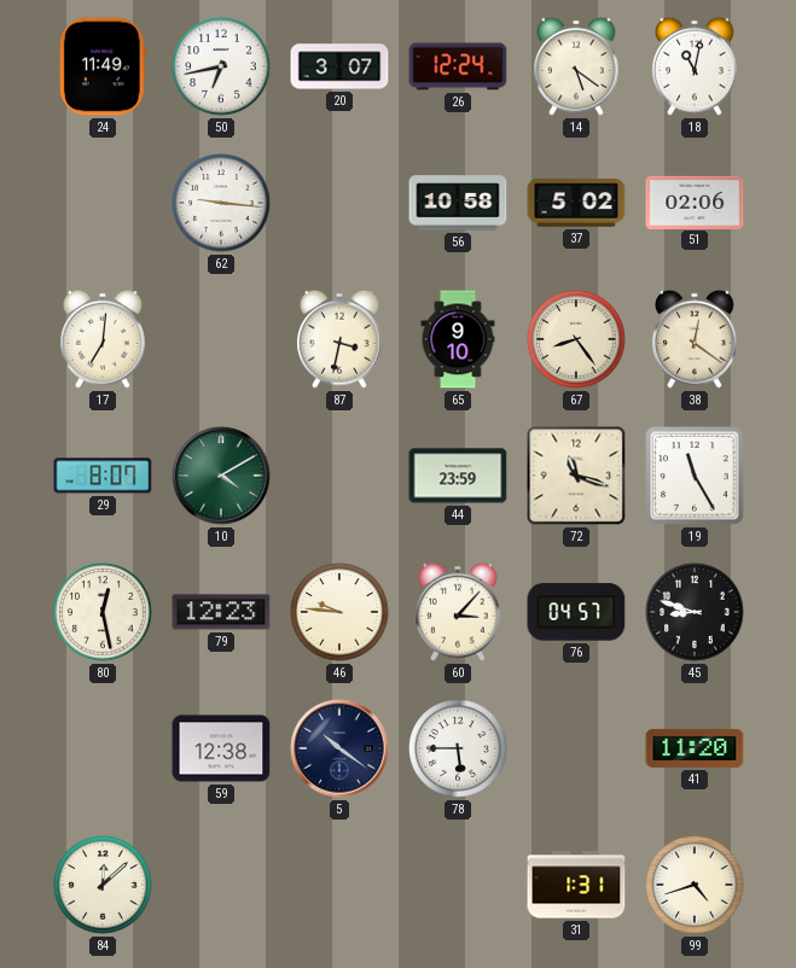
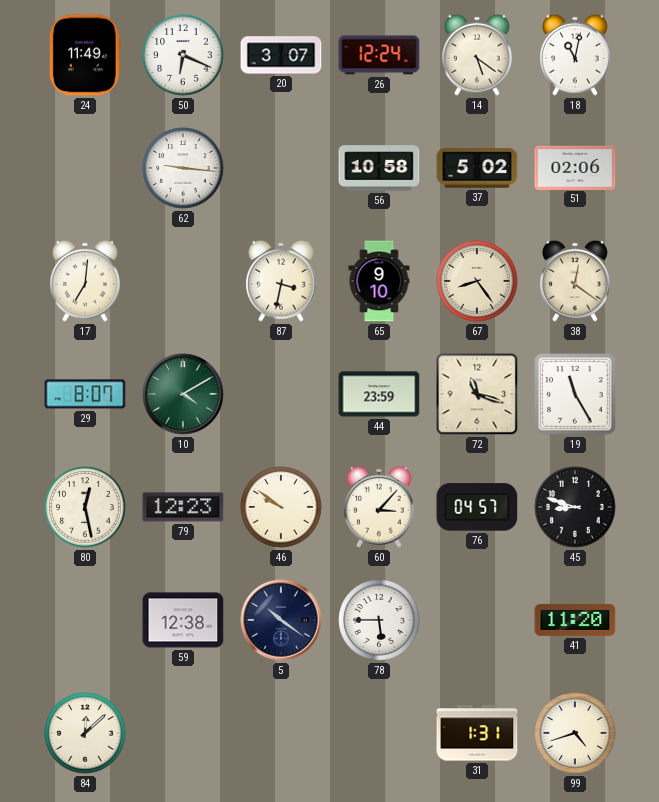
50: 6:43 -> 6:19 (183, 55)
46: 9:46 -> 9:51 (281, 507)
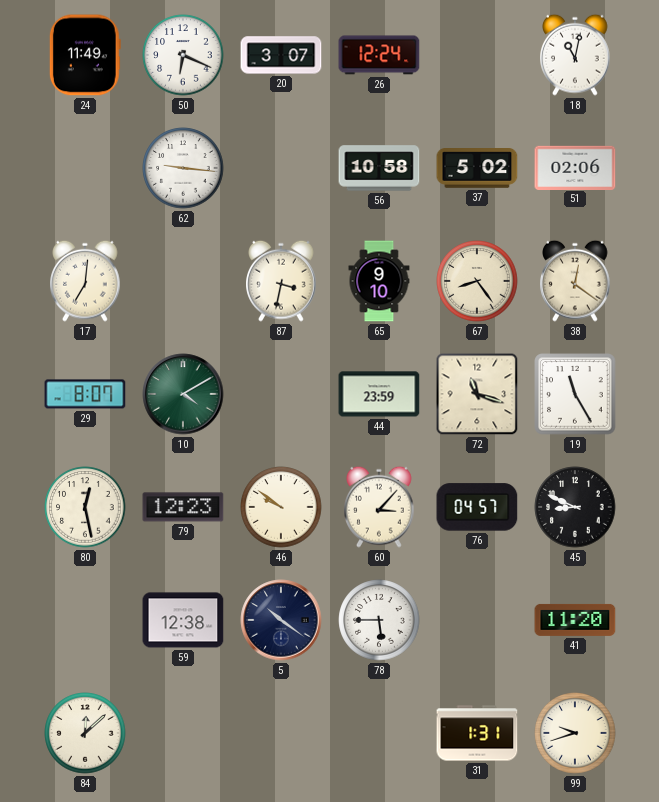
14: 5:21 -> none (478, 55)
45: 8:48 -> 8:49 (575, 507)
99: 4:42 -> 9:42 (575, 733)
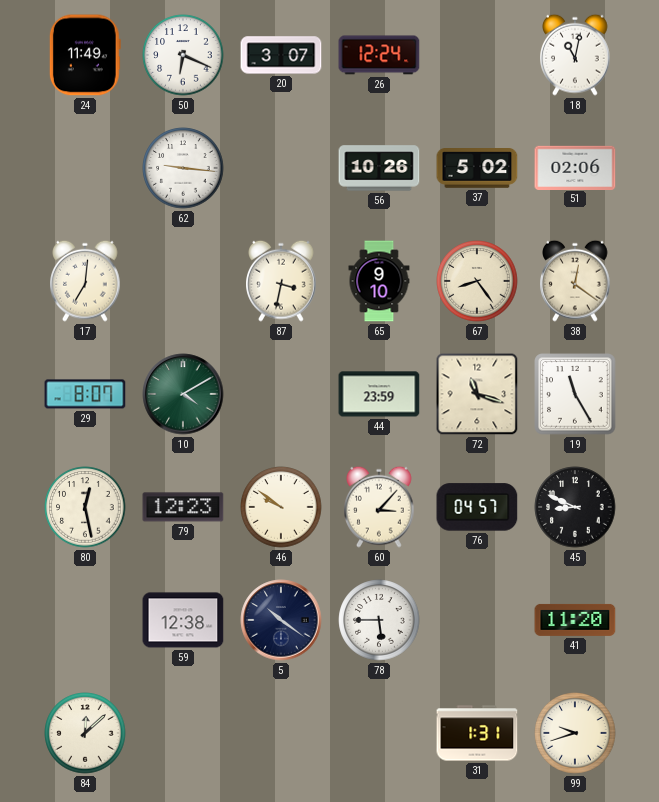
56: 10:58 -> 10:26 (379, 168)
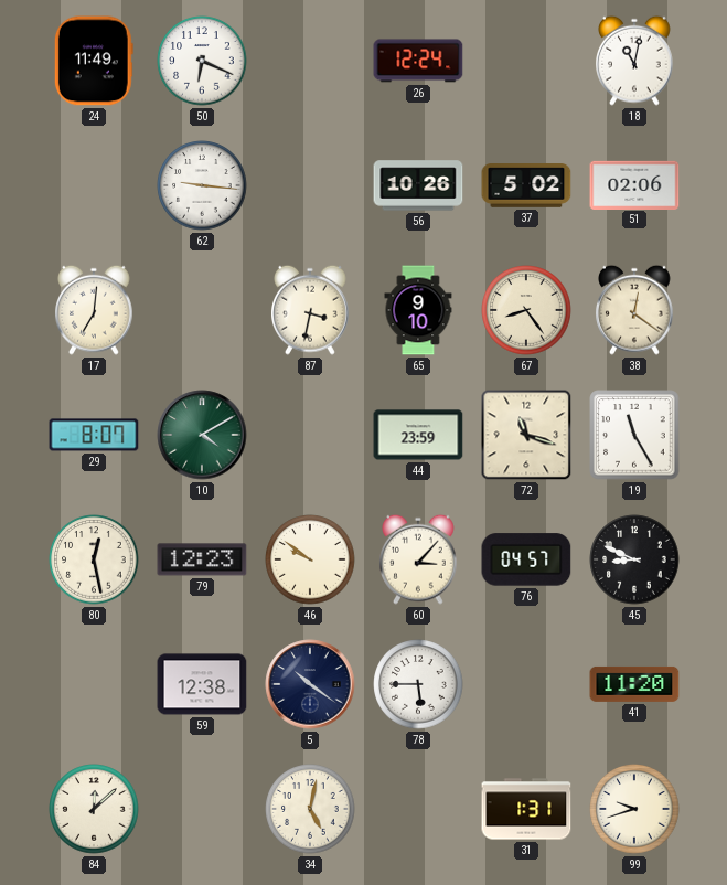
20: 3:07 -> none (281, 55)
34: none -> 5:02 (310, 809)
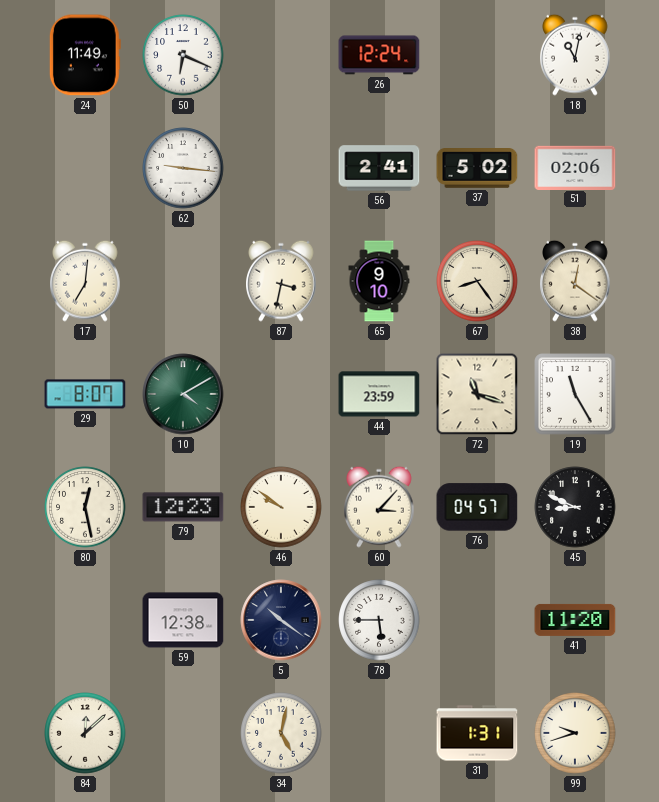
56: 10:26 -> 2:41 (379, 168)
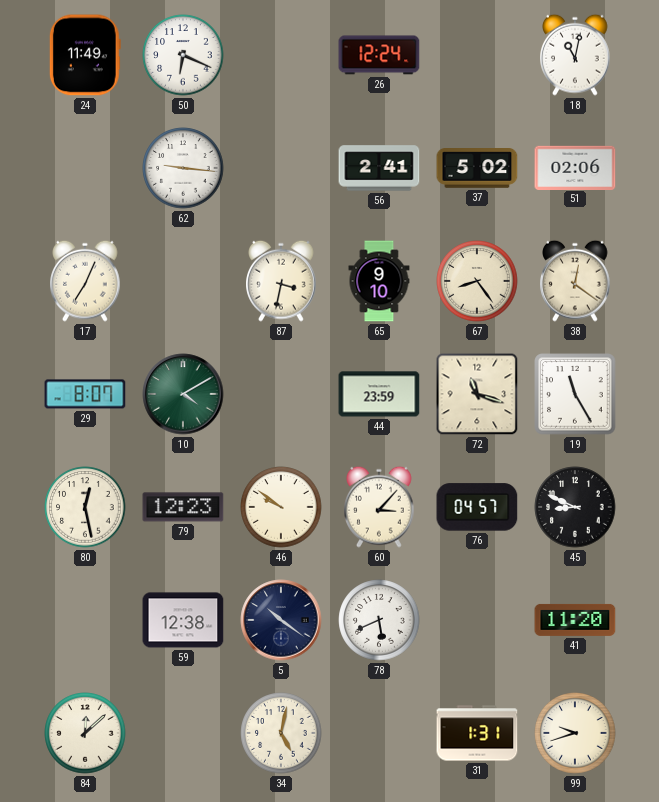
17: 7:01 -> 7:04 (86, 281)
78: 5:45 -> 5:41 (379, 620)
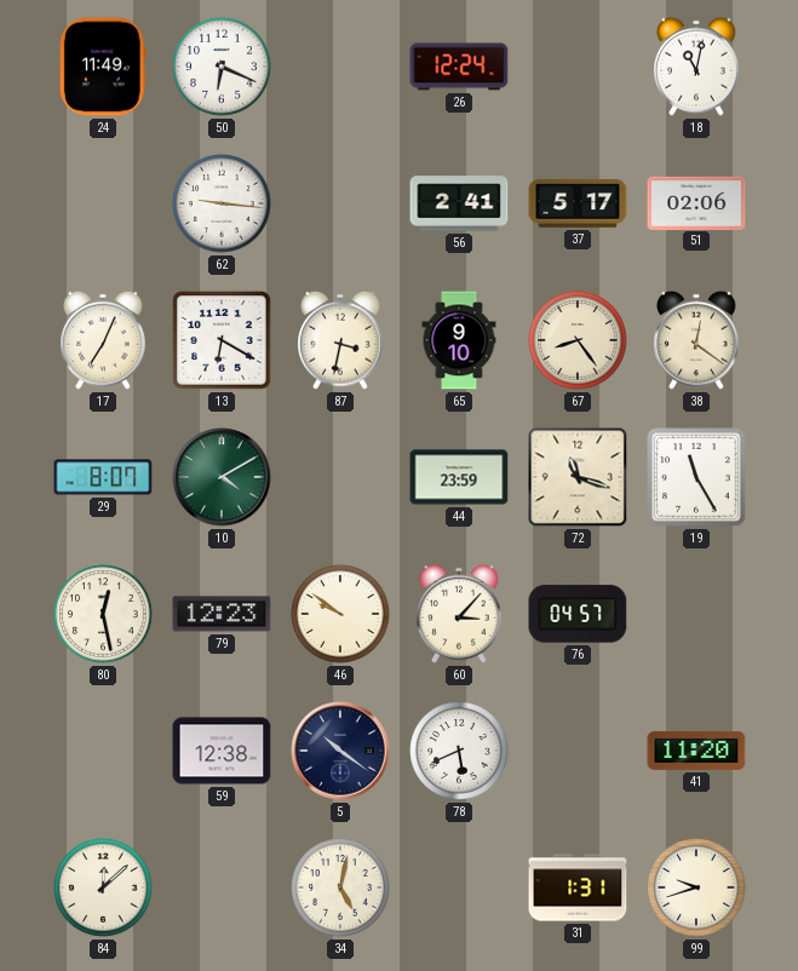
37: 5:02 -> 5:17 (578, 205)
13: none -> 6:20 (222, 340)
45: 8:49 -> none (575, 507)
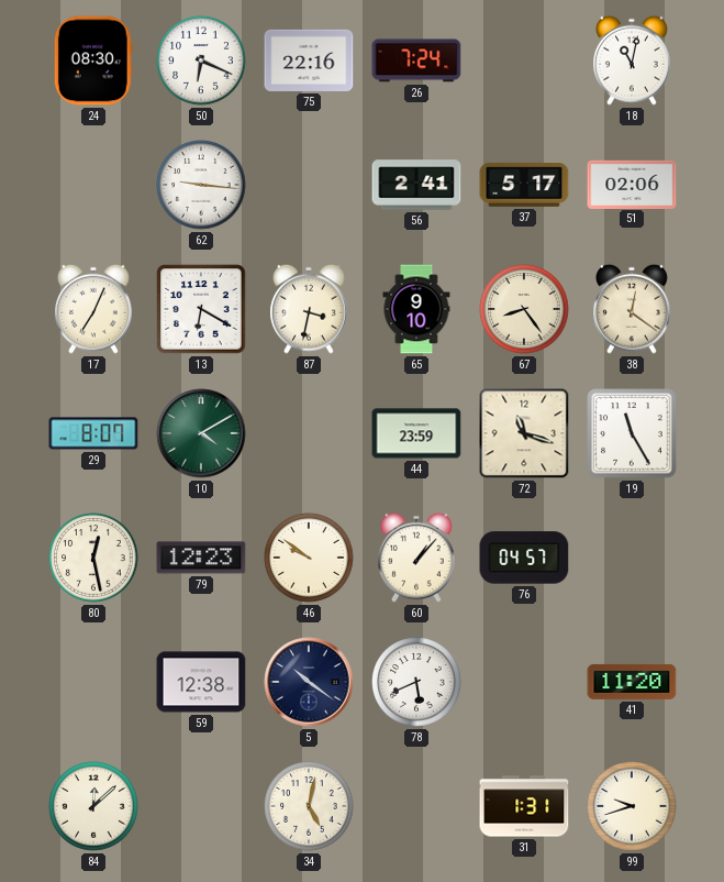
24: 11:49 -> 08:30 (93, 60)
75: none -> 22:16 (309, 60)
26: 12:24 -> 7:24 (416, 60)
60: 3:07 -> 1:07 (417, 558)
